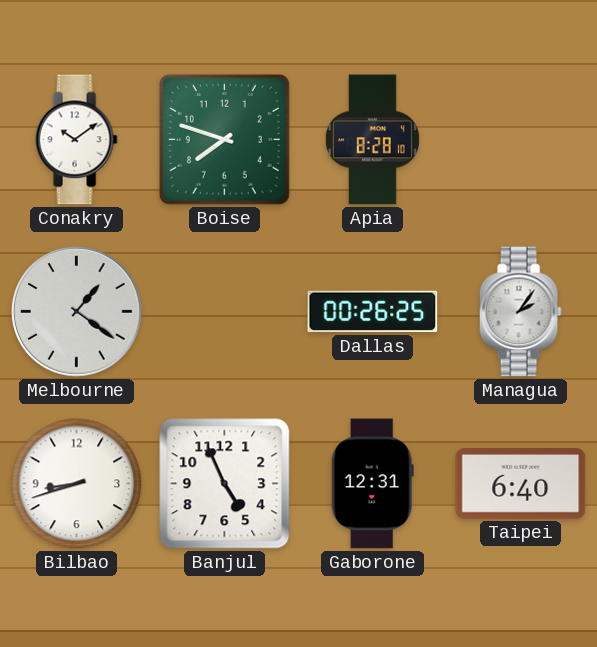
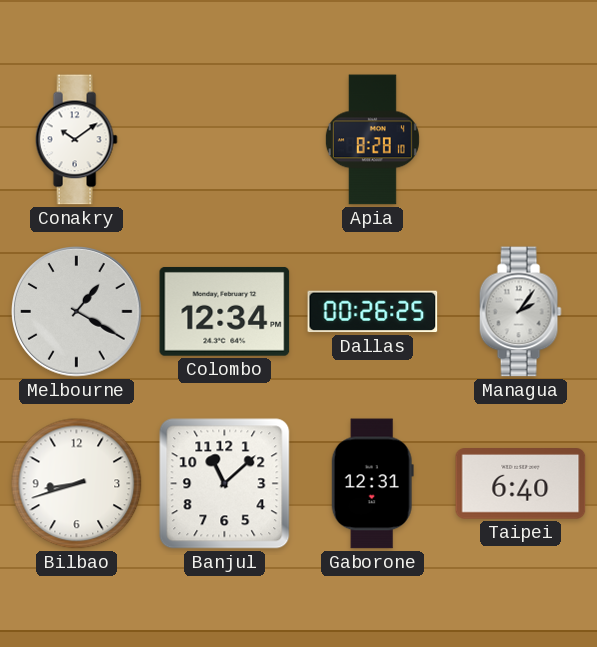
Boise: 7:48 -> none (224, 139)
Melbourne: 1:21 -> 1:20 (77, 312)
Colombo: none -> 12:34 (225, 311)
Banjul: 4:56 -> 11:08 (225, 484)
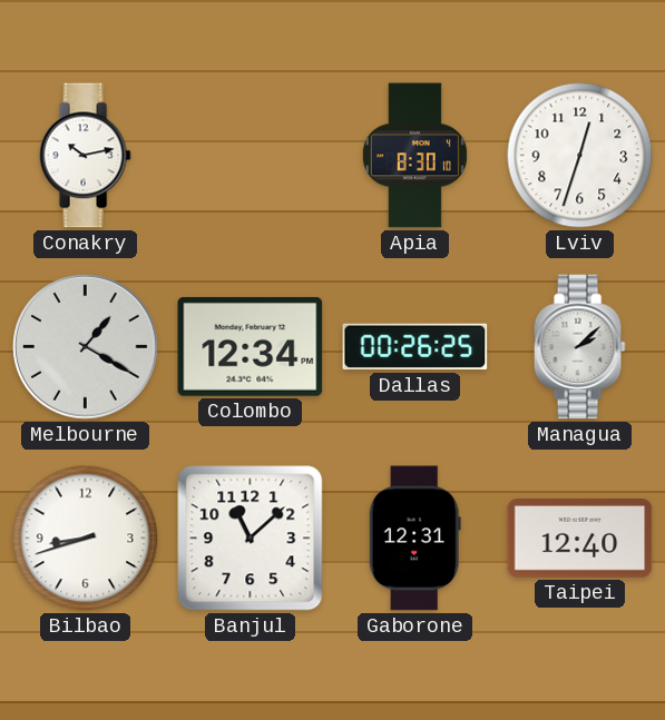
Conakry: 10:09 -> 10:13 (85, 156)
Apia: 8:28 -> 8:30 (414, 156)
Lviv: none -> 12:33 (580, 156)
Managua: 2:06 -> 2:08 (579, 347)
Taipei: 6:40 -> 12:40 (580, 539)
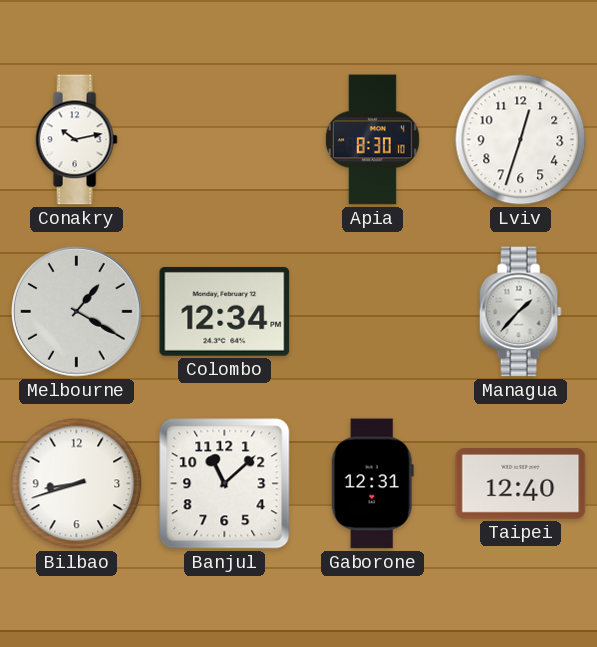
Dallas: 00:26 -> none (415, 347)
Managua: 2:08 -> 1:37 (520, 312)
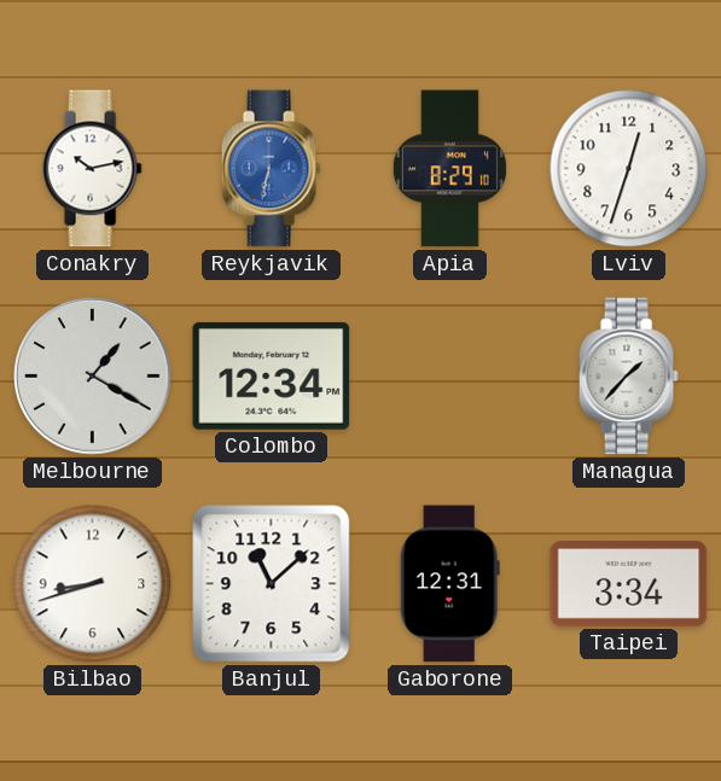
Reykjavik: none -> 6:32 (271, 169)
Apia: 8:30 -> 8:29 (449, 169)
Taipei: 12:40 -> 3:34 (629, 584)
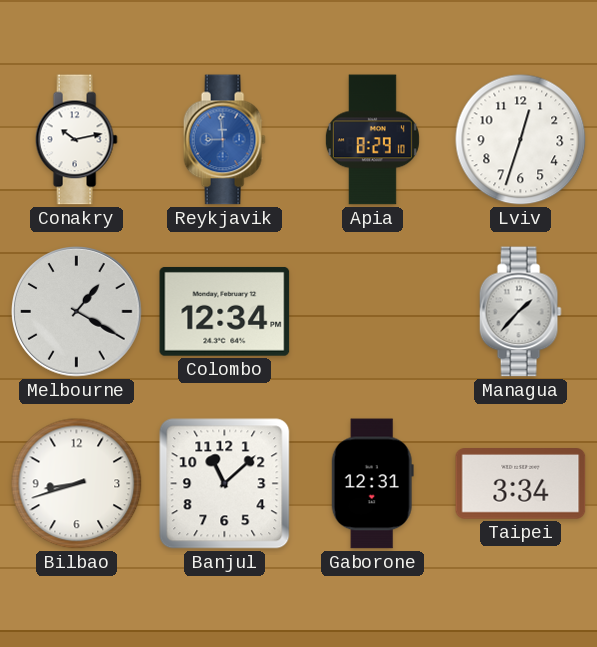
Reykjavik: 6:32 -> 8:59 (224, 140)
